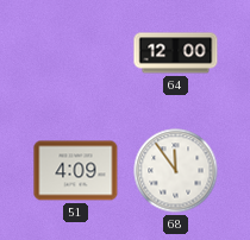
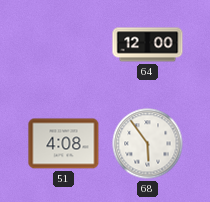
51: 4:09 -> 4:08 (64, 144)
68: 11:54 -> 5:54 (148, 144)
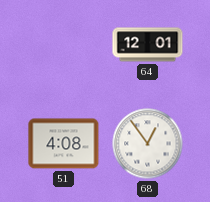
64: 12:00 -> 12:01 (148, 45)
68: 5:54 -> 12:54 (148, 144)
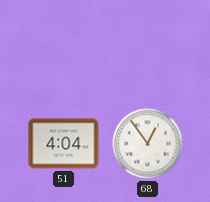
64: 12:01 -> none (148, 45)
51: 4:08 -> 4:04 (64, 144)
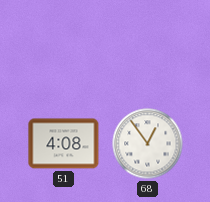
51: 4:04 -> 4:08 (64, 144)
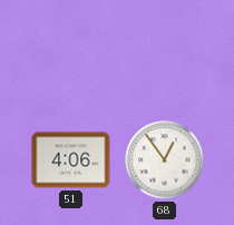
51: 4:08 -> 4:06 (71, 160)
